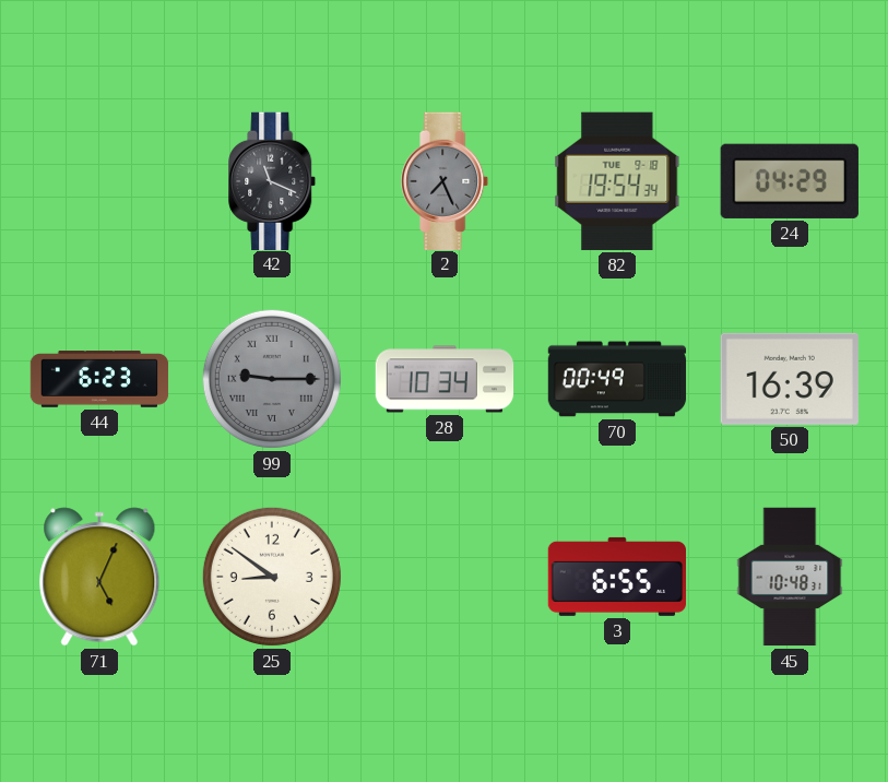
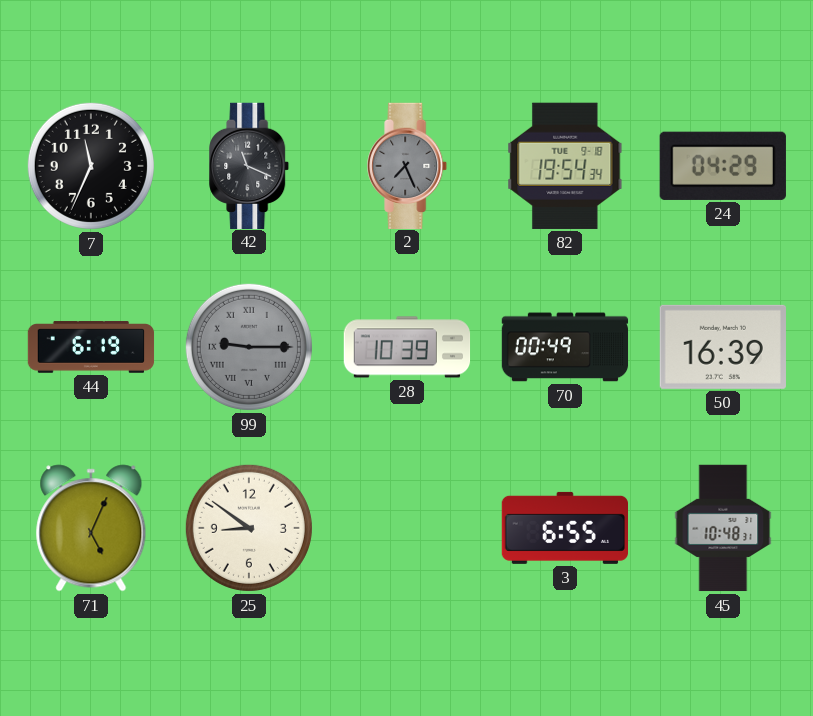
7: none -> 11:34 (91, 166)
44: 6:23 -> 6:19 (91, 347)
28: 10:34 -> 10:39 (407, 347)
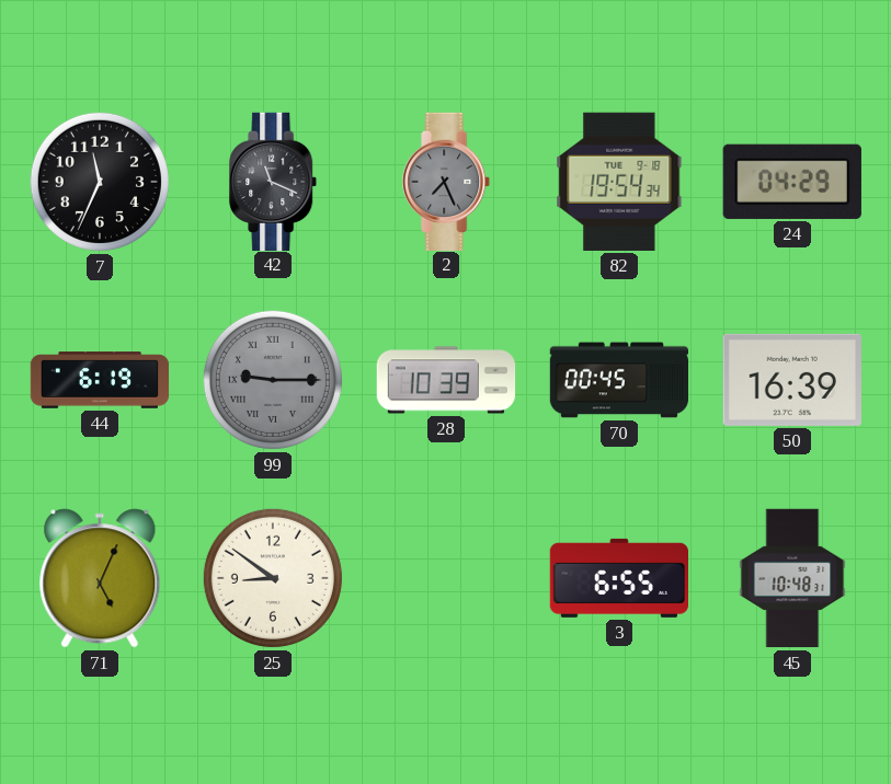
70: 00:49 -> 00:45 (619, 380)
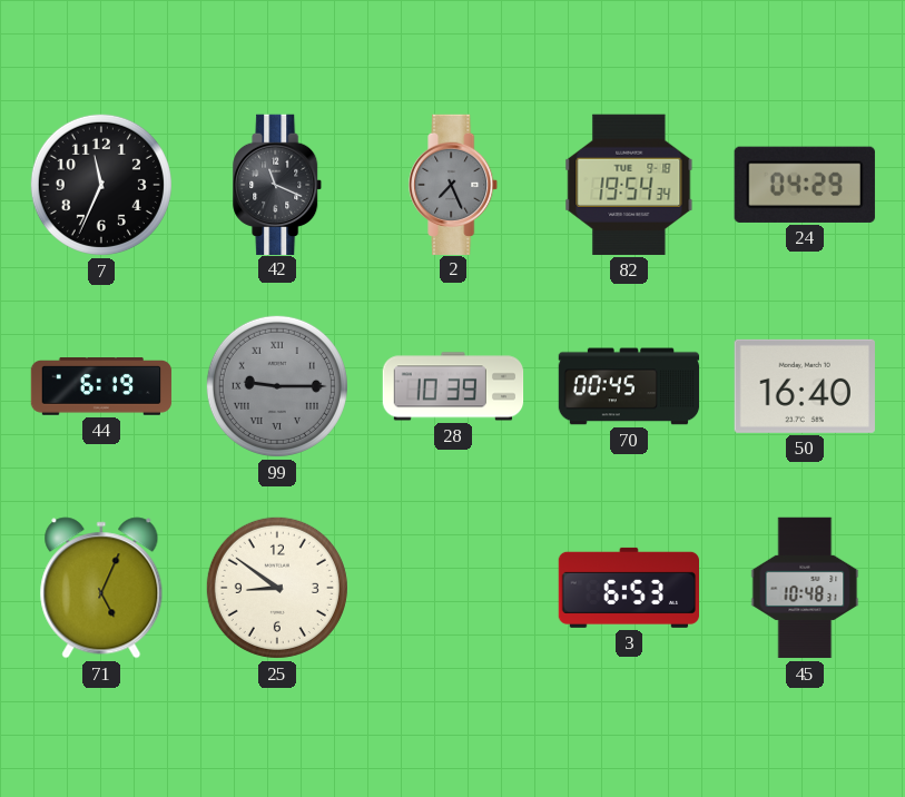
50: 16:39 -> 16:40 (805, 386)
3: 6:55 -> 6:53 (628, 588)
